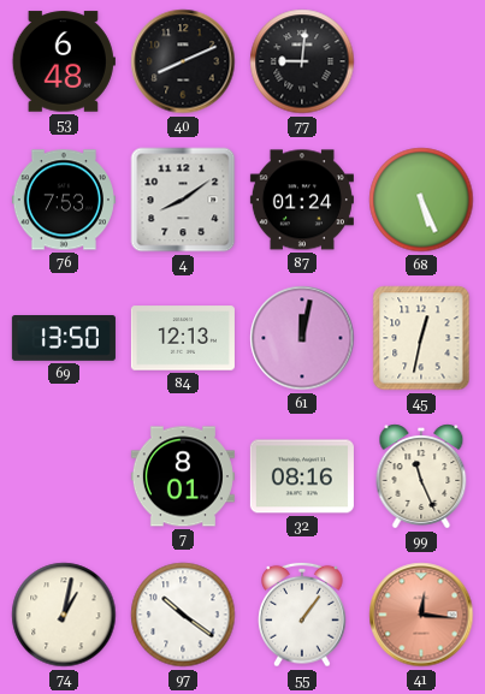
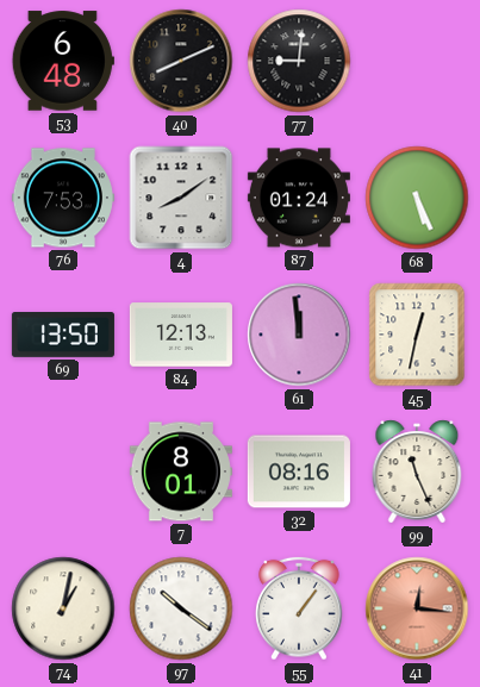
61: 12:02 -> 11:59 (299, 335)
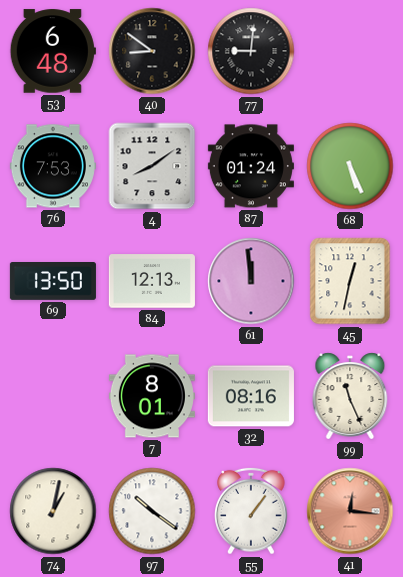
40: 8:11 -> 8:51 (152, 51)
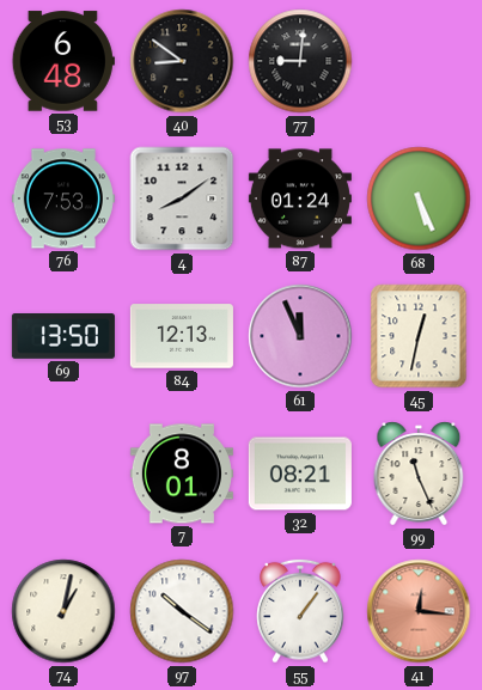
61: 11:59 -> 11:56 (300, 336)
32: 08:16 -> 08:21 (300, 474)
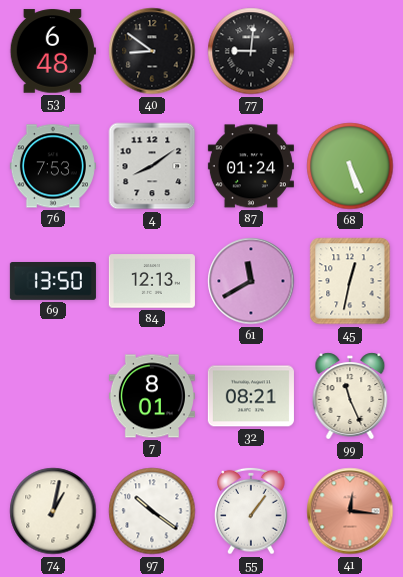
61: 11:56 -> 11:40 (251, 281)
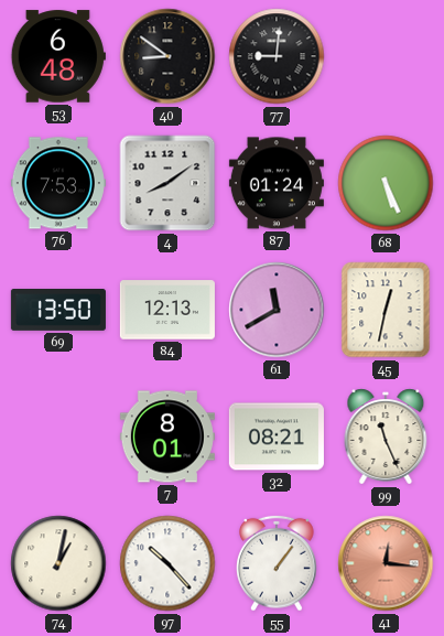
97: 10:21 -> 10:23 (167, 563)
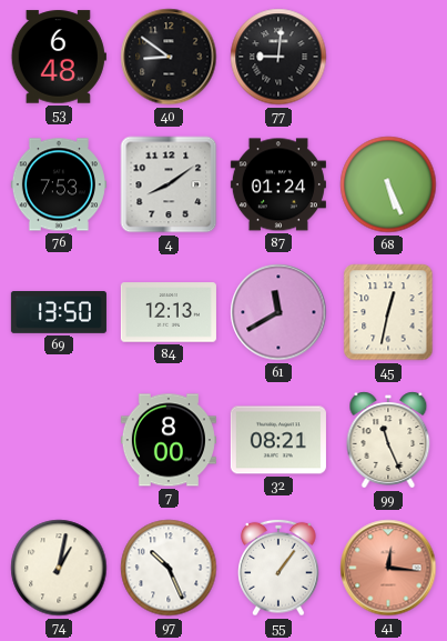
7: 8:01 -> 8:00 (169, 440)
97: 10:23 -> 10:26 (169, 568)
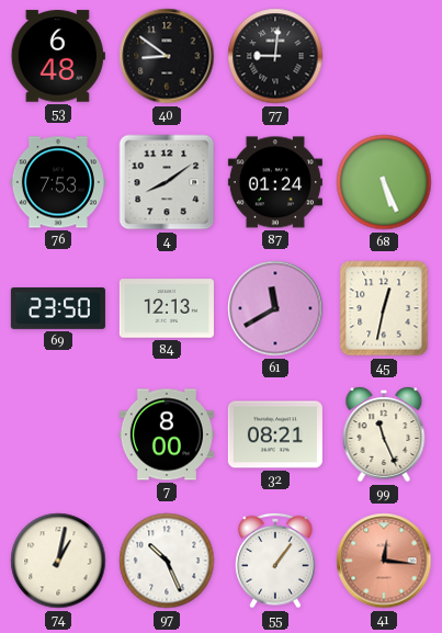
69: 13:50 -> 23:50 (58, 309)
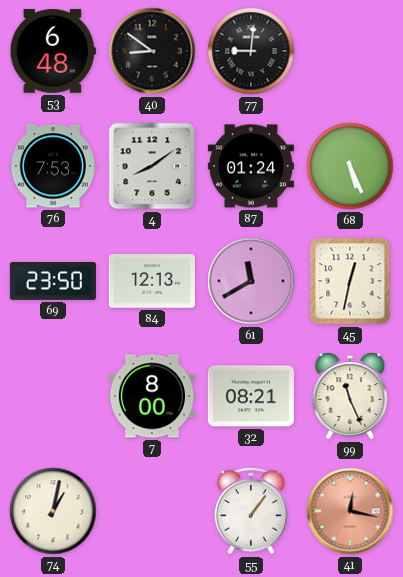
97: 10:26 -> none (167, 561)
41: 12:16 -> 12:17 (350, 511)
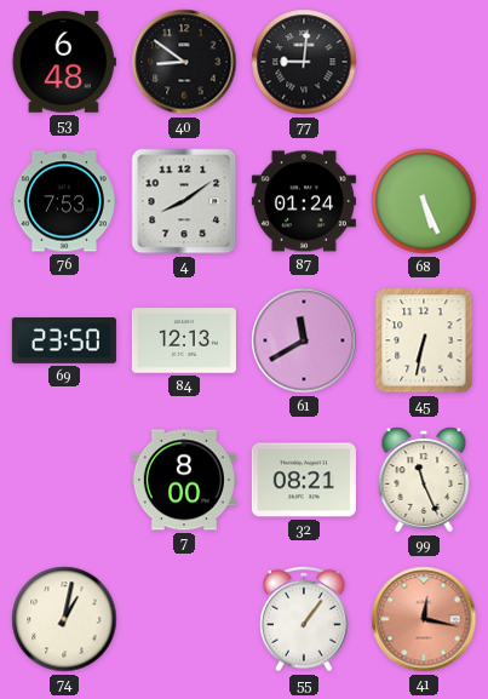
45: 12:32 -> 6:32 (424, 340)
